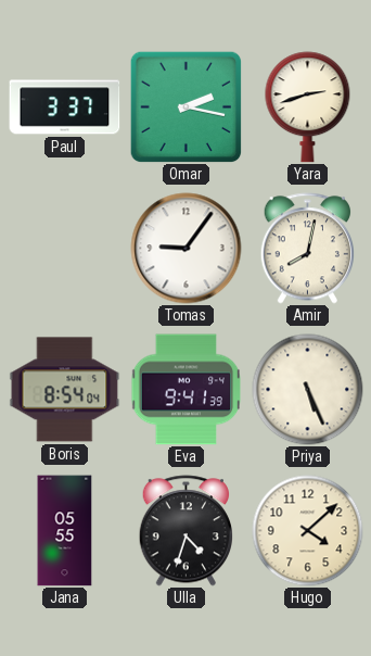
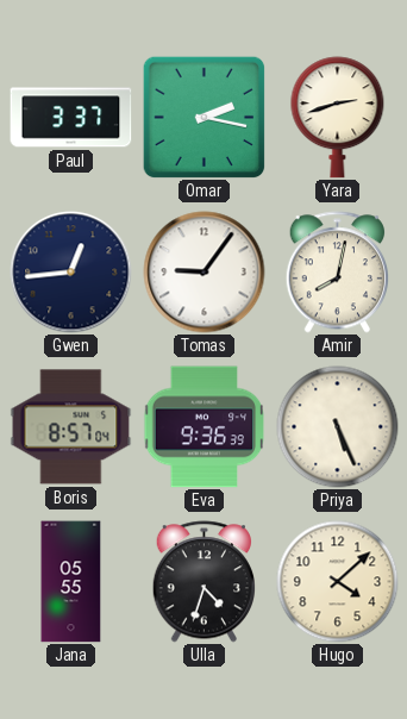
Gwen: none -> 12:44 (71, 273)
Boris: 8:54 -> 8:57 (71, 427)
Eva: 9:41 -> 9:36 (205, 427)
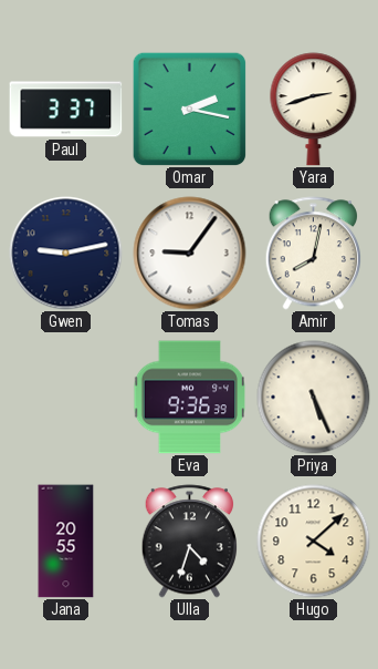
Gwen: 12:44 -> 9:13 (66, 254)
Boris: 8:57 -> none (71, 427)
Jana: 05:55 -> 20:55 (66, 542)
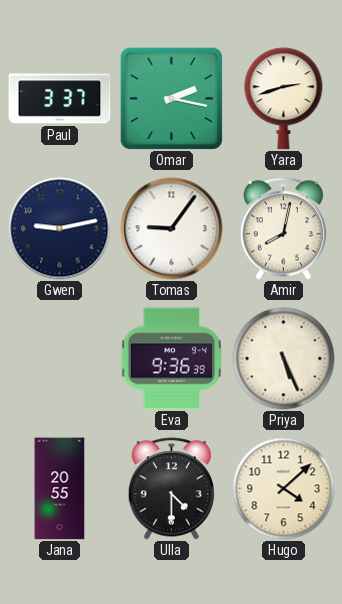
Ulla: 4:33 -> 4:30 (171, 489)
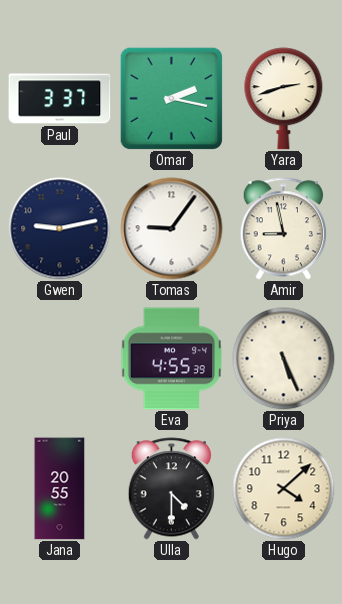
Amir: 8:02 -> 8:58 (283, 229)
Eva: 9:36 -> 4:55 (172, 359)
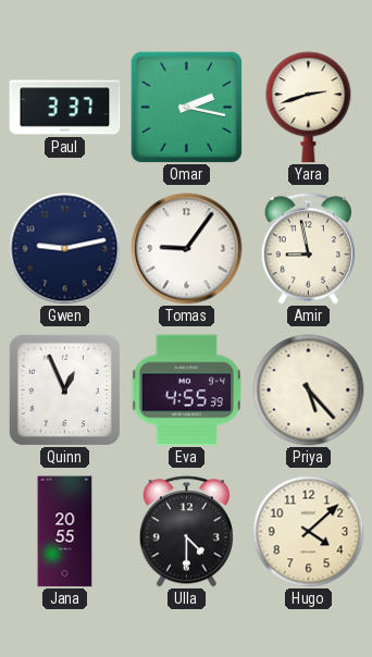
Quinn: none -> 12:56 (64, 389)
Priya: 5:26 -> 5:23 (309, 391)
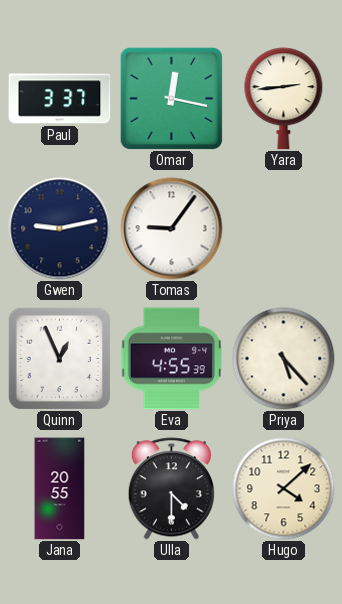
Omar: 2:17 -> 12:17 (171, 98)
Yara: 2:42 -> 2:44 (284, 99)
Amir: 8:58 -> none (308, 249)
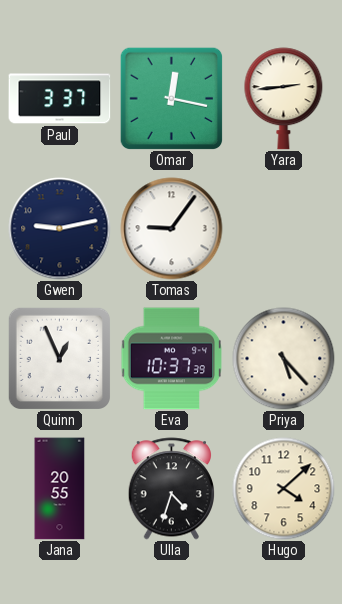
Eva: 4:55 -> 10:37 (172, 359)
Ulla: 4:30 -> 4:33 (171, 489)
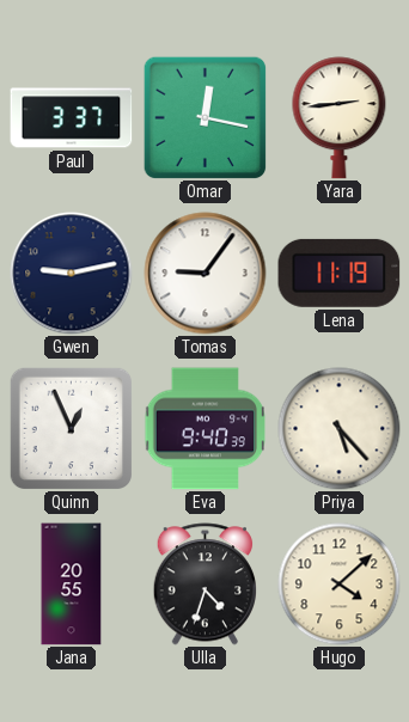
Lena: none -> 11:19 (340, 273)
Eva: 10:37 -> 9:40 (206, 429)
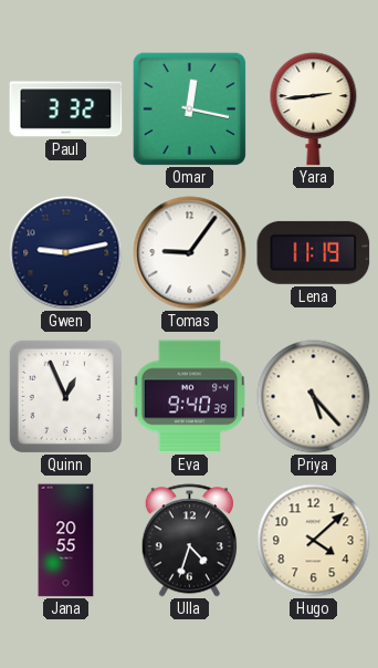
Paul: 3:37 -> 3:32 (66, 109)
